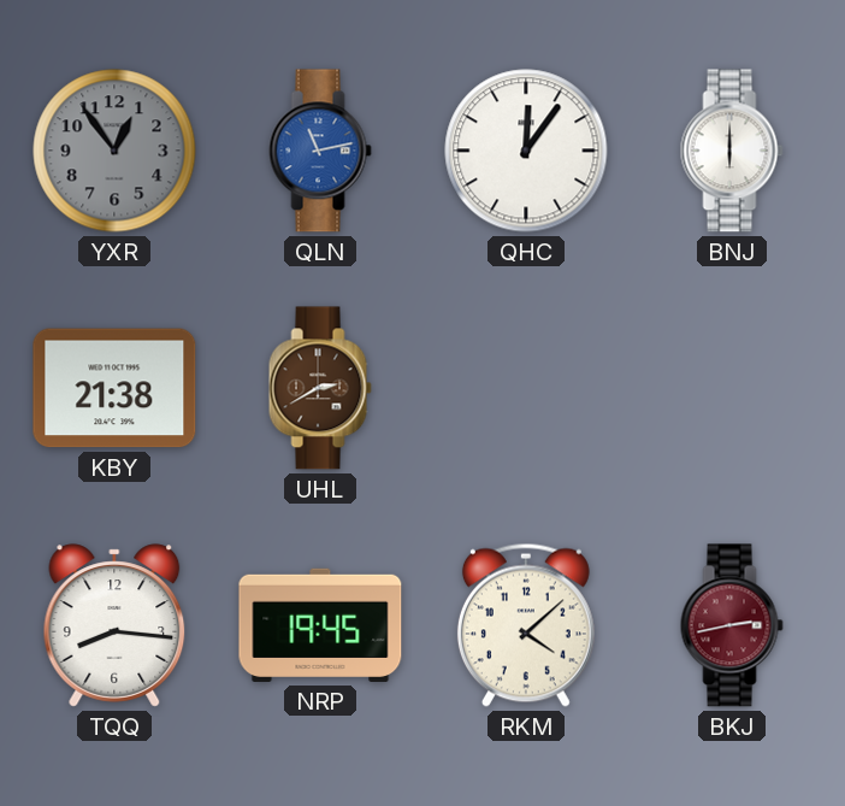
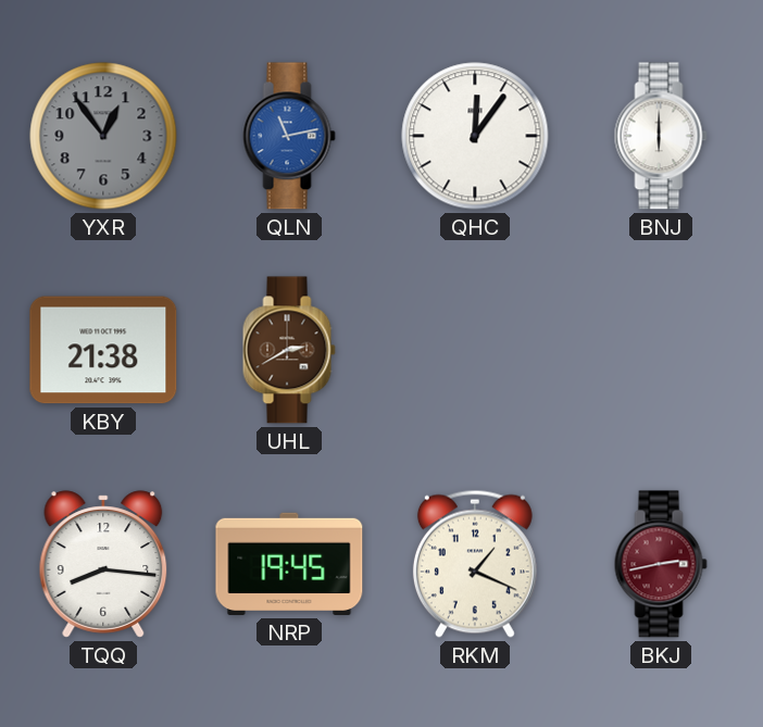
RKM: 4:08 -> 1:19 (475, 564)
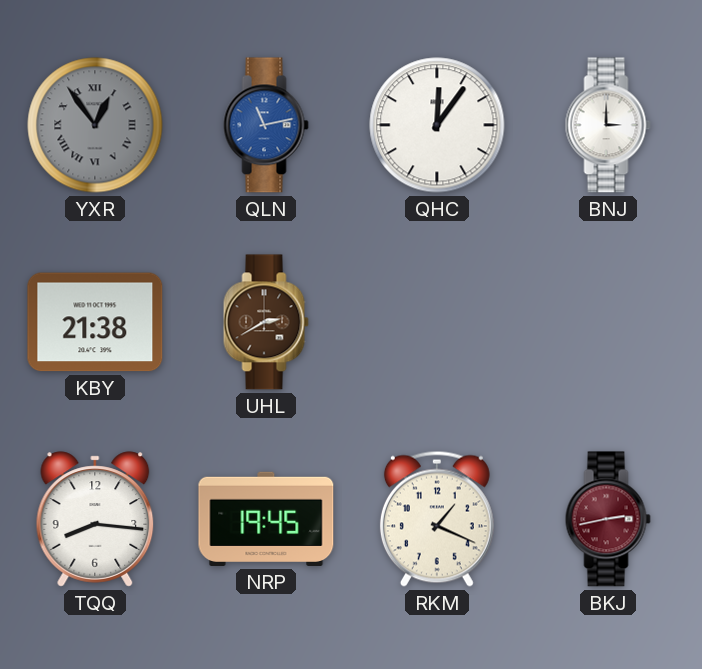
YXR numerals: Arabic -> Roman (95, 125)
BNJ: 6:00 -> 3:00 (608, 125)
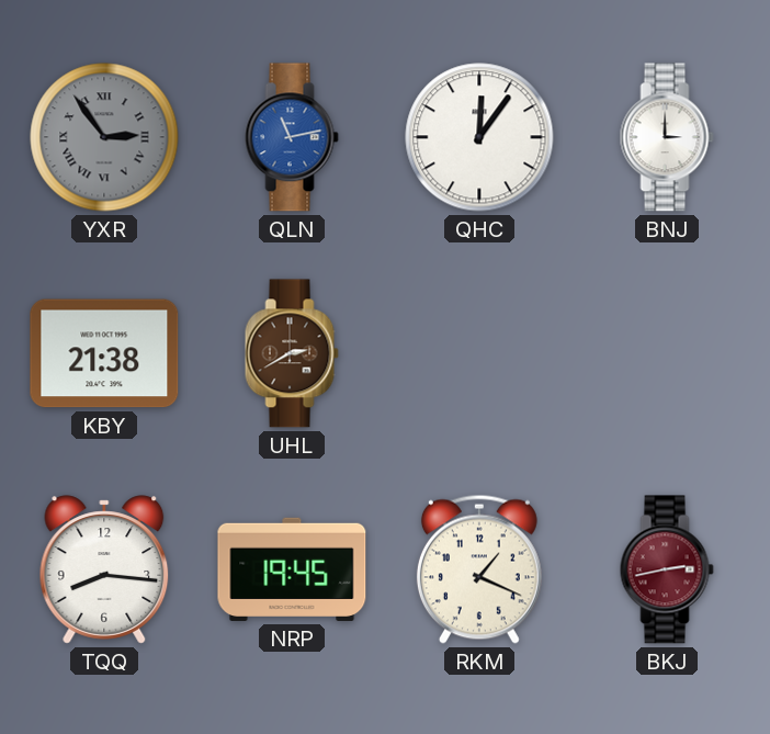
YXR: 12:54 -> 2:54 (104, 137)
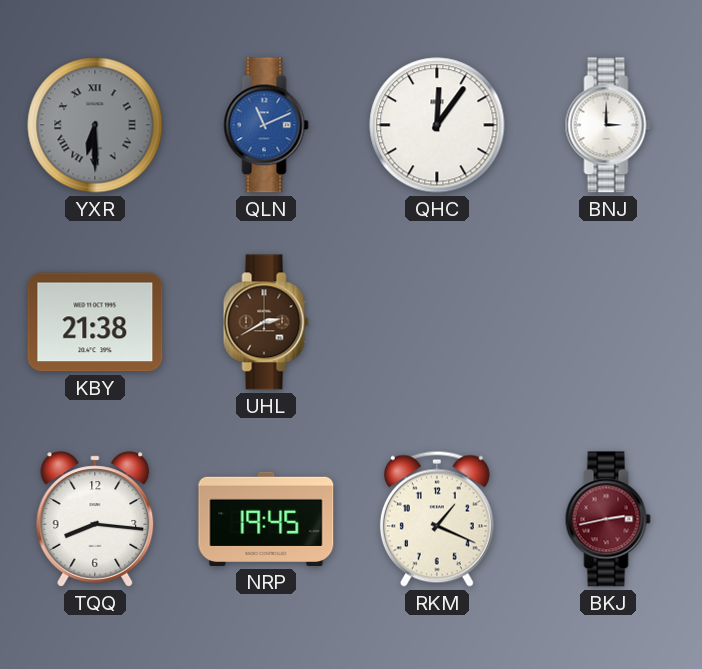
YXR: 2:54 -> 6:30 (95, 125)
QLN: 11:13 -> 11:11 (266, 125)
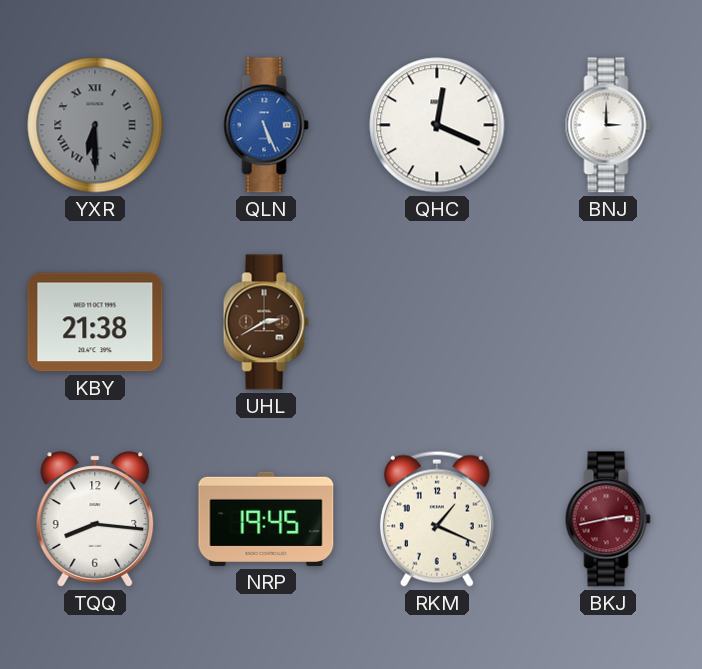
QLN: 11:11 -> 5:26 (266, 125)
QHC: 12:06 -> 12:19 (437, 125)
